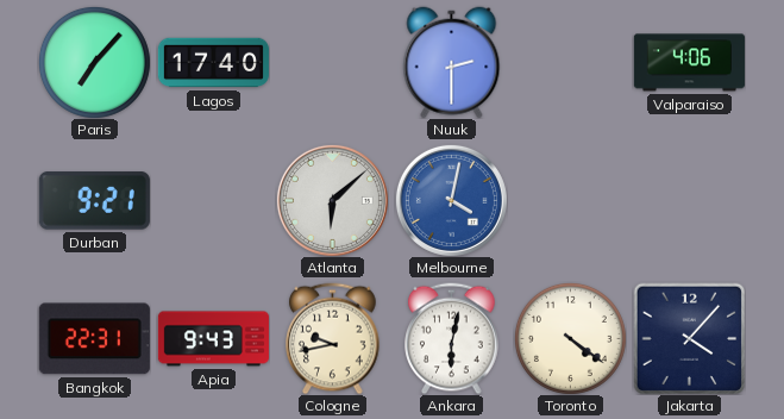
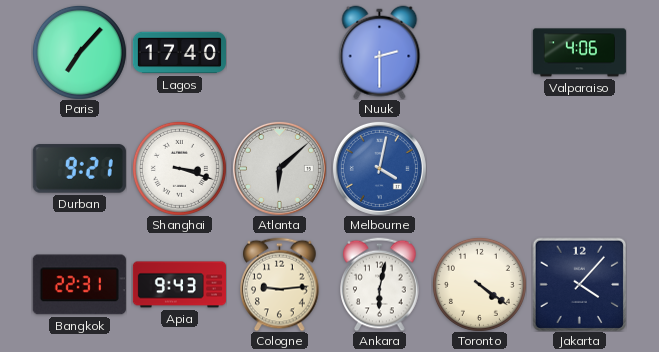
Shanghai: none -> 3:18 (179, 168)
Cologne: 9:43 -> 9:14 (280, 284)
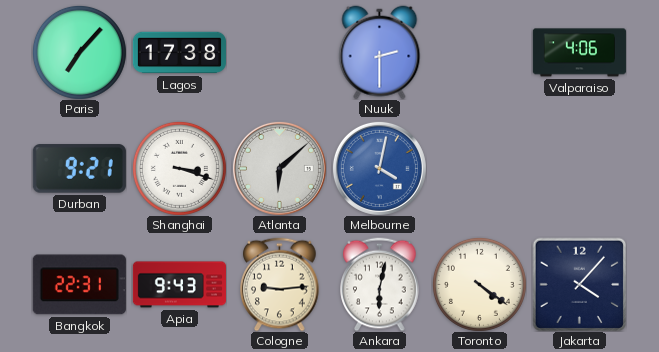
Lagos: 17:40 -> 17:38 (179, 53)
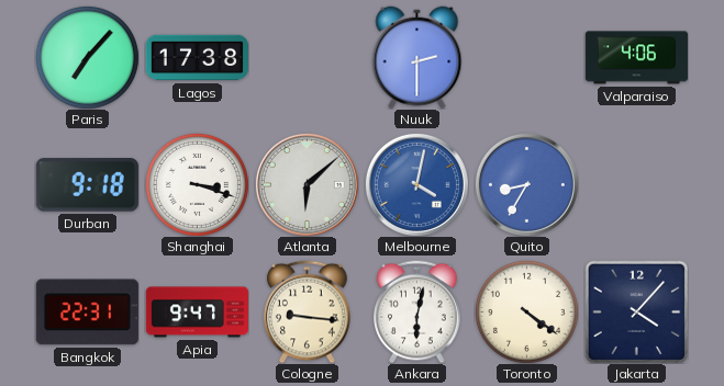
Durban: 9:21 -> 9:18 (87, 185)
Quito: none -> 8:35 (526, 184)
Apia: 9:43 -> 9:47 (197, 313)
Cologne: 9:14 -> 9:16 (308, 311)
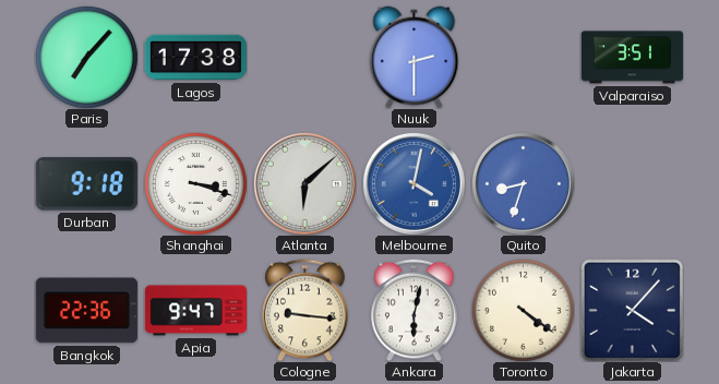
Valparaiso: 4:06 -> 3:51 (632, 58)
Quito: 8:35 -> 8:33 (523, 183)
Bangkok: 22:31 -> 22:36 (86, 311)
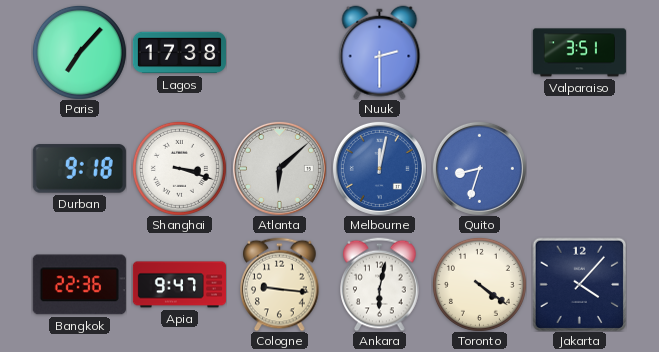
Melbourne: 4:02 -> 12:02 (379, 168)
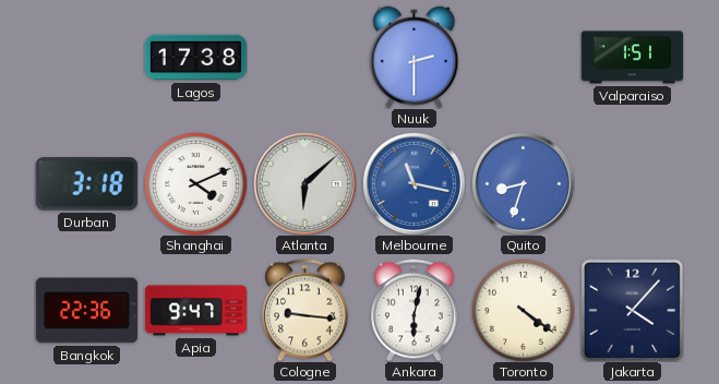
Paris: 7:07 -> none (79, 52)
Valparaiso: 3:51 -> 1:51 (632, 58)
Durban: 9:18 -> 3:18 (86, 184)
Shanghai: 3:18 -> 4:11 (195, 183)
Melbourne: 12:02 -> 11:17 (414, 183)
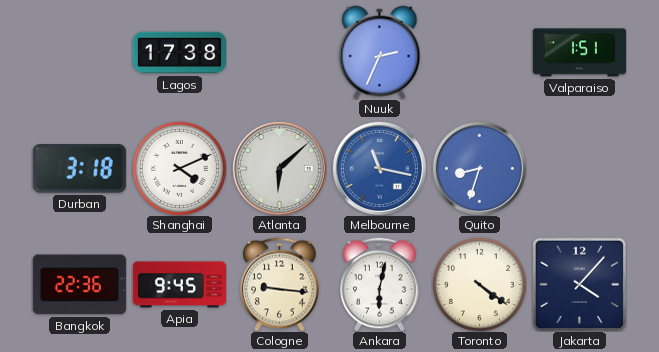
Nuuk: 2:30 -> 2:34 (380, 52)
Apia: 9:47 -> 9:45 (179, 285)
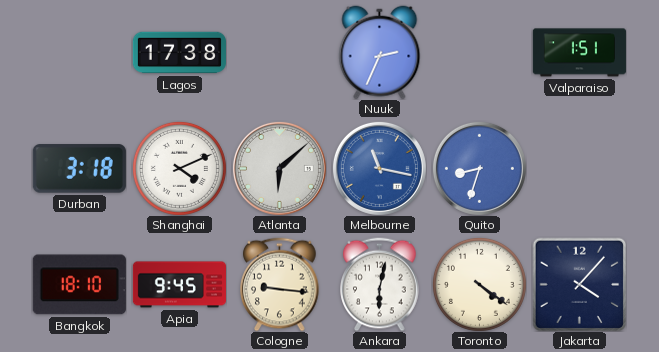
Bangkok: 22:36 -> 18:10 (79, 285)
